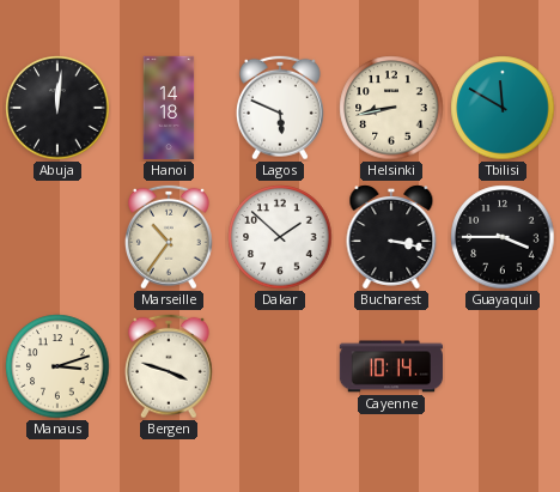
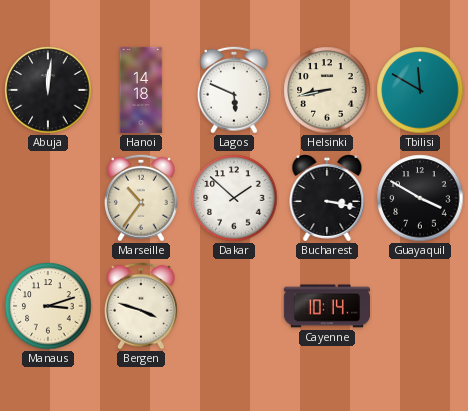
Guayaquil: 3:45 -> 3:50 (420, 198)
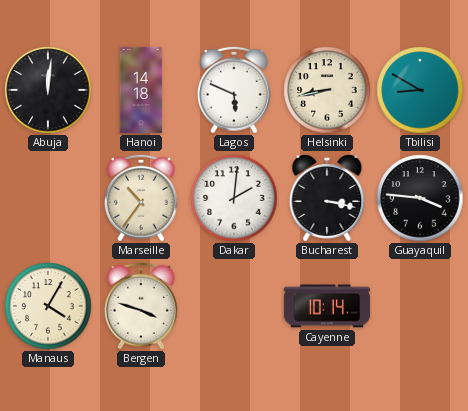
Tbilisi: 11:50 -> 8:50 (420, 90)
Dakar: 1:52 -> 2:01 (234, 198)
Guayaquil: 3:50 -> 3:46 (420, 198)
Manaus: 3:12 -> 4:05 (48, 306)
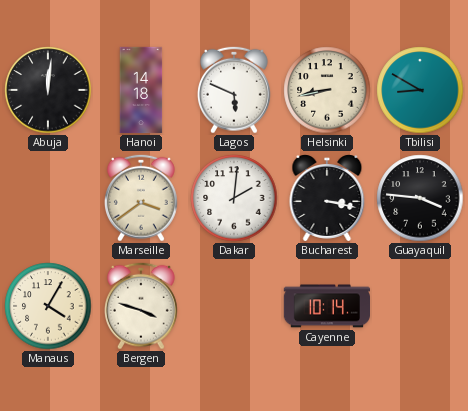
Marseille: 10:36 -> 3:39 (141, 198)
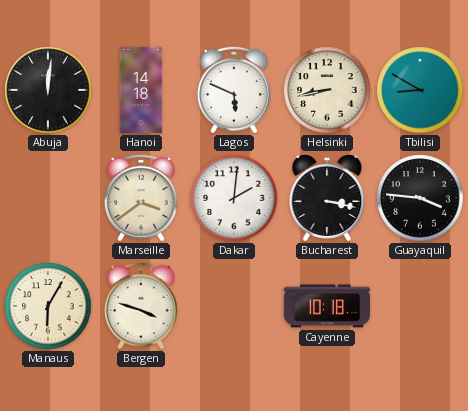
Manaus: 4:05 -> 6:05 (48, 306)
Cayenne: 10:14 -> 10:18 (326, 306)
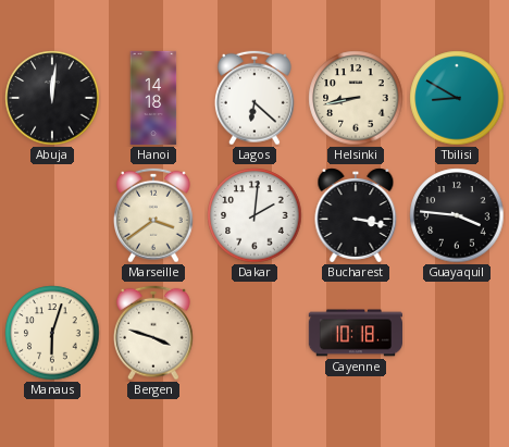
Lagos: 5:49 -> 6:22 (254, 98)
Manaus: 6:05 -> 6:03 (52, 333)
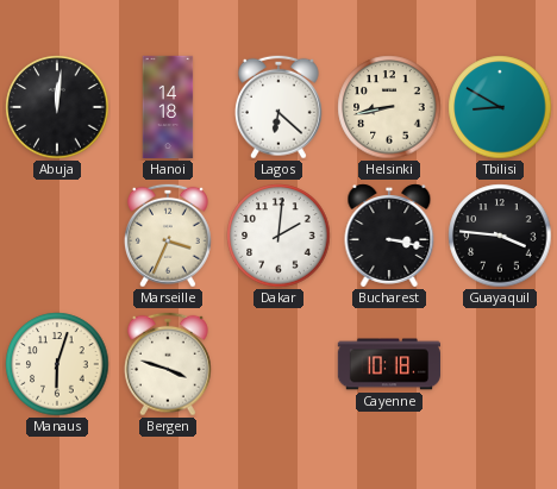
Marseille: 3:39 -> 3:34 (168, 236)
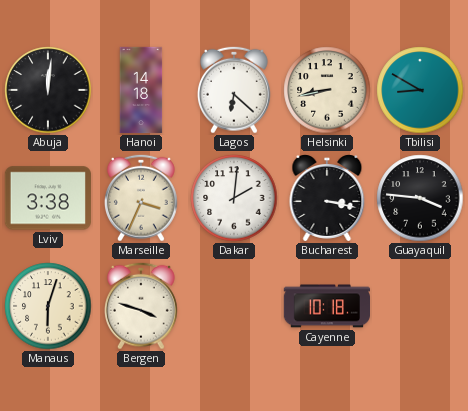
Lviv: none -> 3:38 (48, 198)
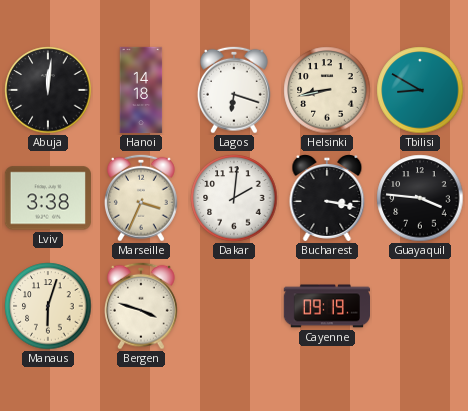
Lagos: 6:22 -> 6:18 (234, 90)
Cayenne: 10:18 -> 09:19 (326, 306)
